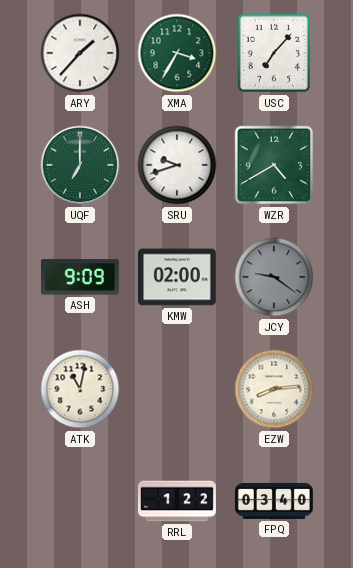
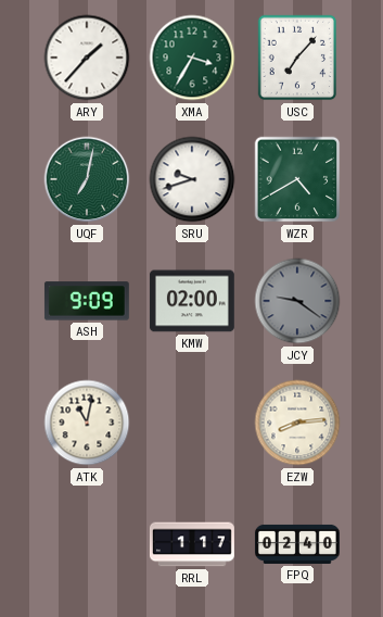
UQF: 7:00 -> 7:02 (87, 179)
RRL: 1:22 -> 1:17 (192, 544)
FPQ: 03:40 -> 02:40 (297, 544)
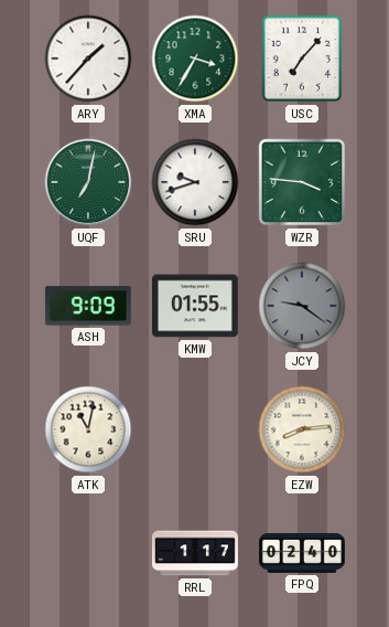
WZR: 4:40 -> 3:46 (302, 182)
KMW: 02:00 -> 01:55 (195, 306)
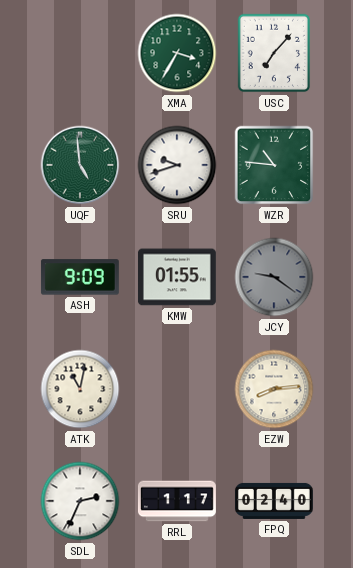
ARY: 1:37 -> none (88, 59)
UQF: 7:02 -> 4:59 (80, 165)
WZR: 3:46 -> 10:46 (274, 165)
SDL: none -> 2:34 (80, 501)
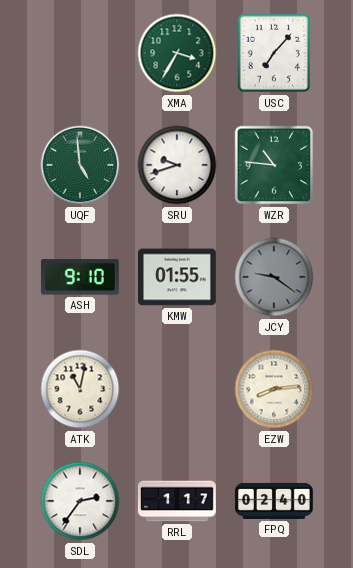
ASH: 9:09 -> 9:10 (80, 277)
SDL: 2:34 -> 2:36 (80, 501)
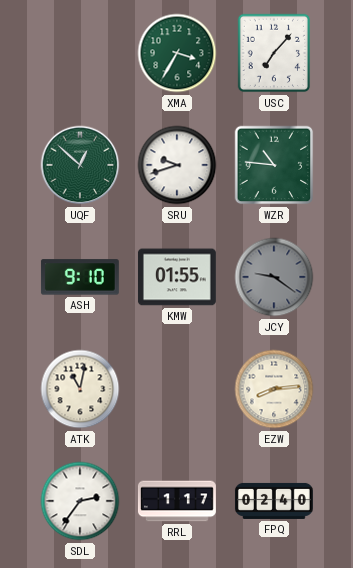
UQF: 4:59 -> 12:52 (80, 165)
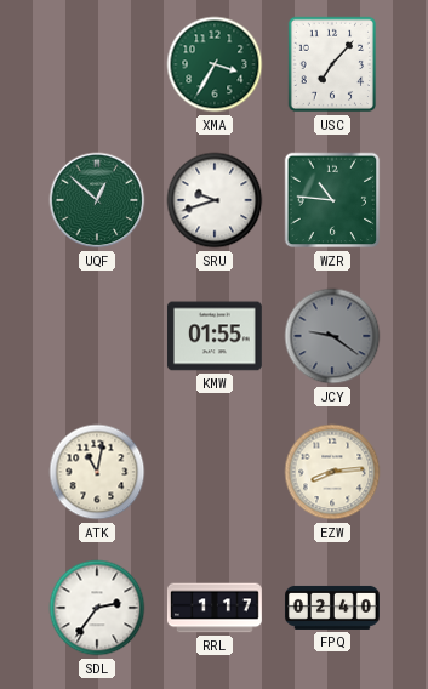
ASH: 9:10 -> none (80, 277)
